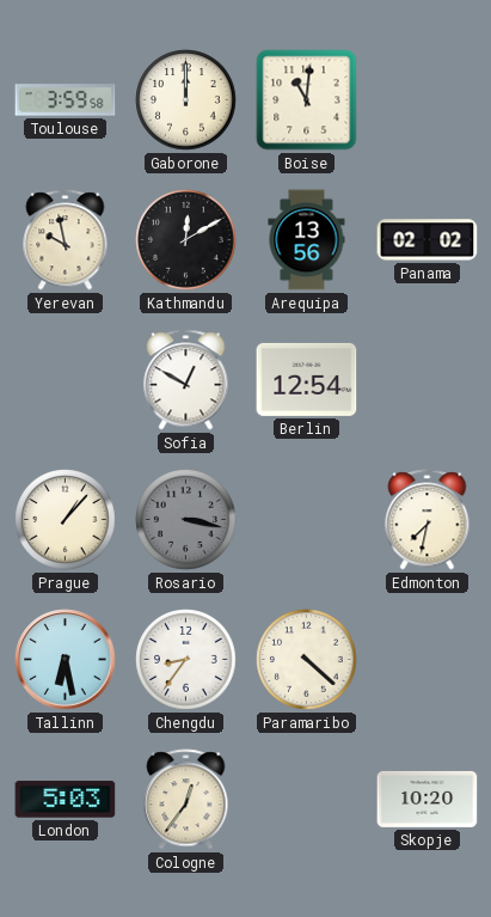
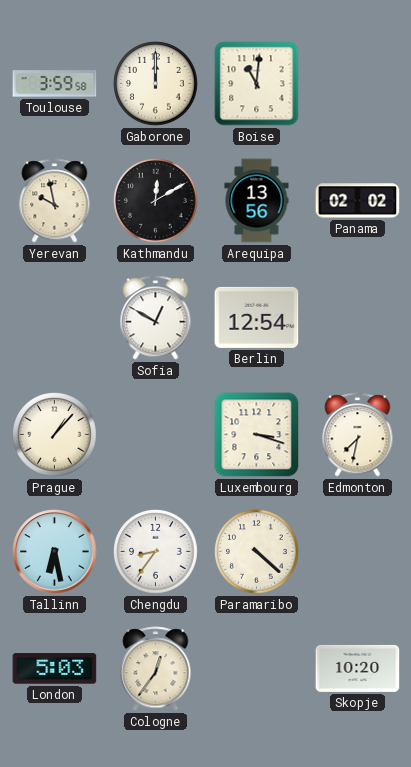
Rosario: 3:17 -> none (186, 520)
Luxembourg: none -> 3:18 (257, 435)
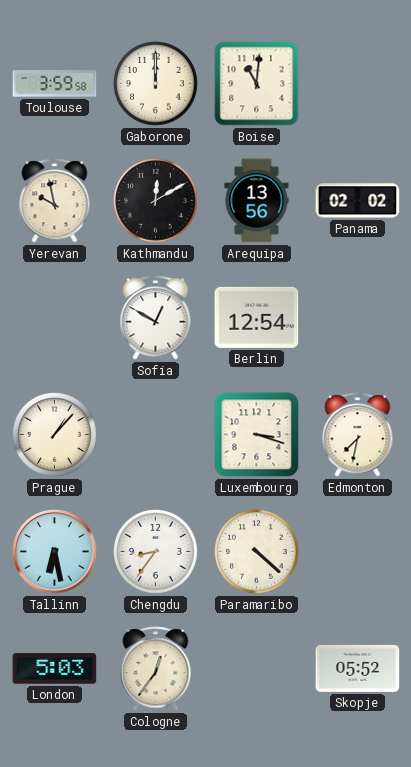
Skopje: 10:20 -> 05:52 (358, 668)
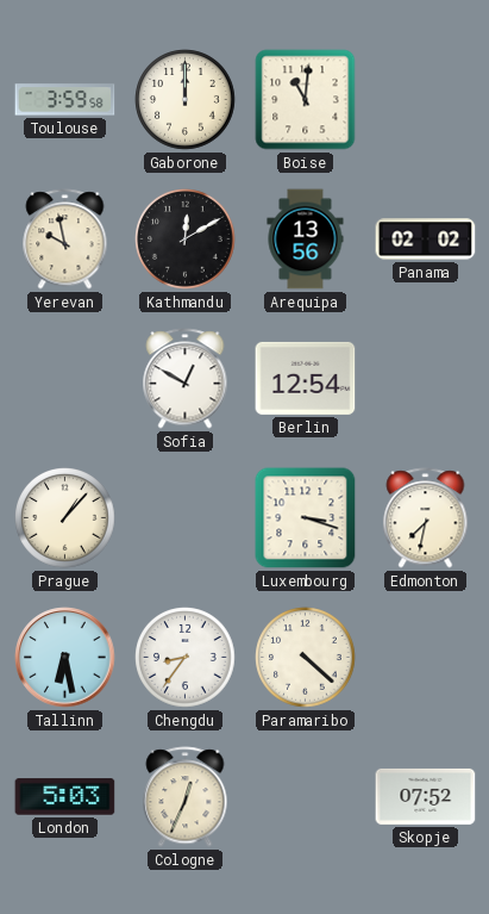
Cologne: 12:36 -> 12:34 (186, 797)
Skopje: 05:52 -> 07:52 (426, 796)
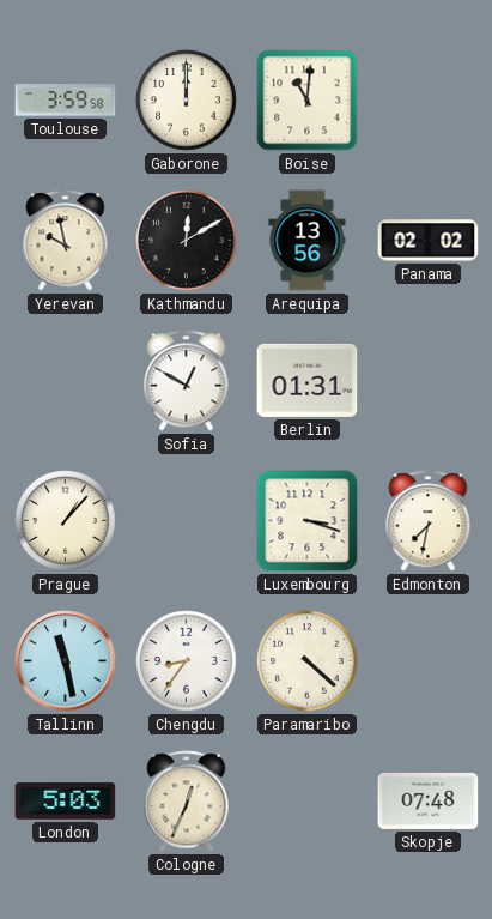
Berlin: 12:54 -> 01:31 (308, 380)
Tallinn: 6:28 -> 11:28 (66, 661)
Skopje: 07:52 -> 07:48 (429, 800)
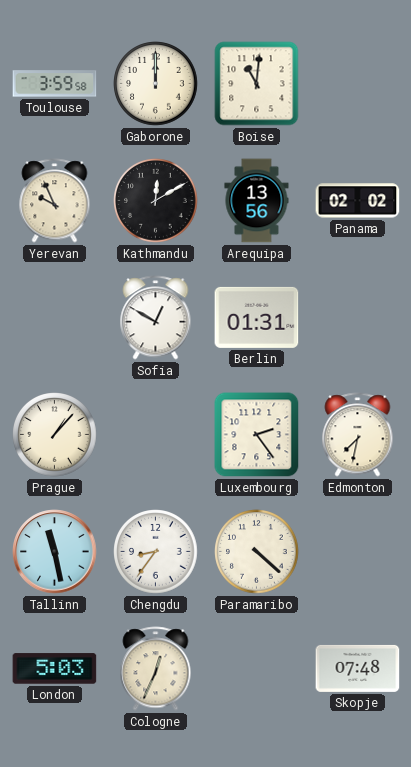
Yerevan: 9:58 -> 9:56 (55, 201)
Luxembourg: 3:18 -> 2:24 (257, 435)
